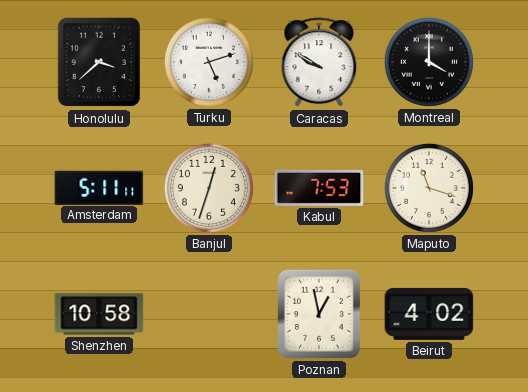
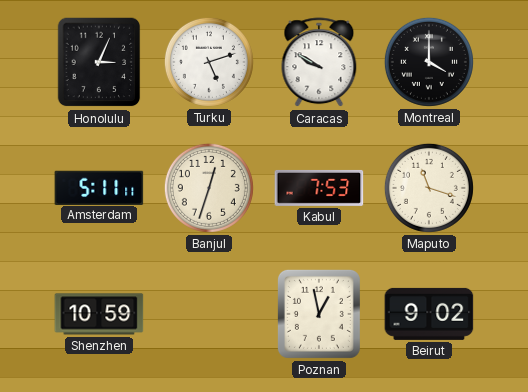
Honolulu: 3:38 -> 3:04 (99, 62)
Shenzhen: 10:58 -> 10:59 (99, 314)
Beirut: 4:02 -> 9:02 (429, 314)
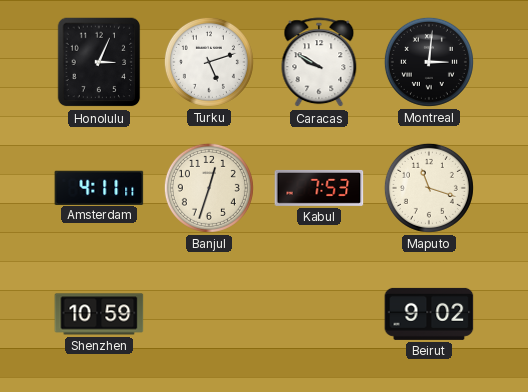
Montreal: 4:00 -> 3:01 (429, 62)
Amsterdam: 5:11 -> 4:11 (99, 187)
Poznan: 12:58 -> none (319, 314)
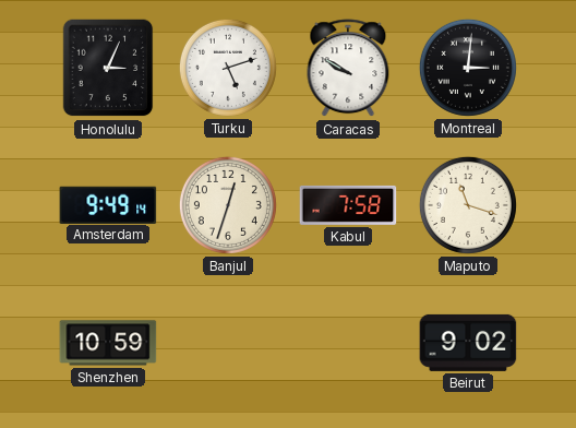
Amsterdam: 4:11 -> 9:49 (108, 204)
Kabul: 7:53 -> 7:58 (348, 205)
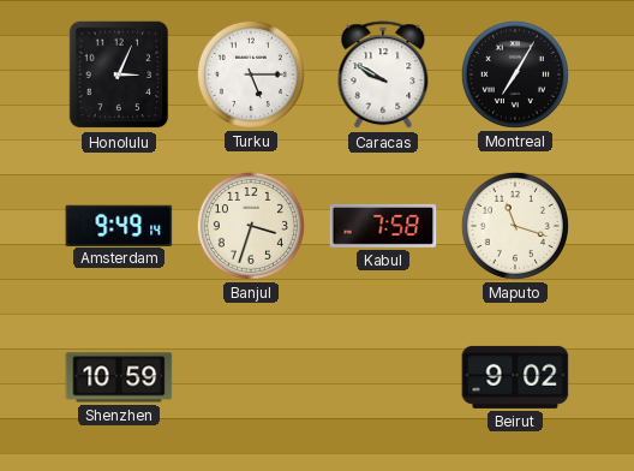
Turku: 5:12 -> 5:15 (251, 74)
Montreal: 3:01 -> 7:05 (515, 74)
Banjul: 12:33 -> 3:33 (251, 226)
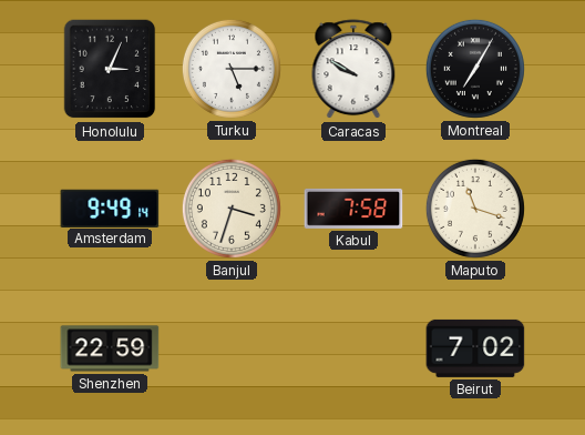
Shenzhen: 10:59 -> 22:59 (110, 348)
Beirut: 9:02 -> 7:02 (475, 348)
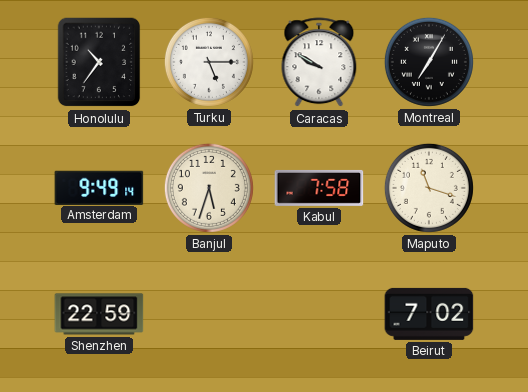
Honolulu: 3:04 -> 10:36 (99, 62)
Banjul: 3:33 -> 5:33 (209, 188)
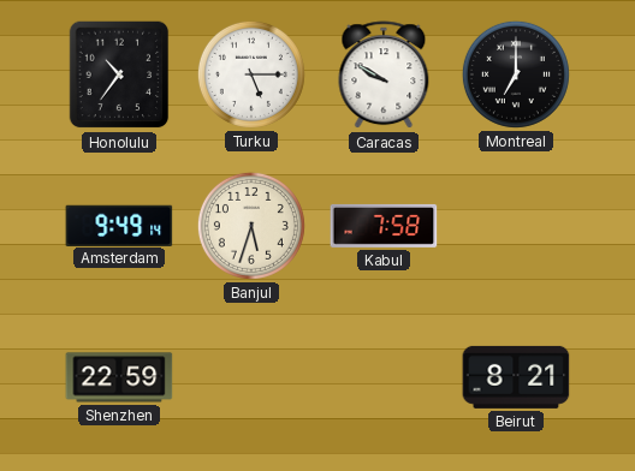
Montreal: 7:05 -> 7:00 (516, 74)
Maputo: 11:18 -> none (429, 188)
Beirut: 7:02 -> 8:21 (516, 377)
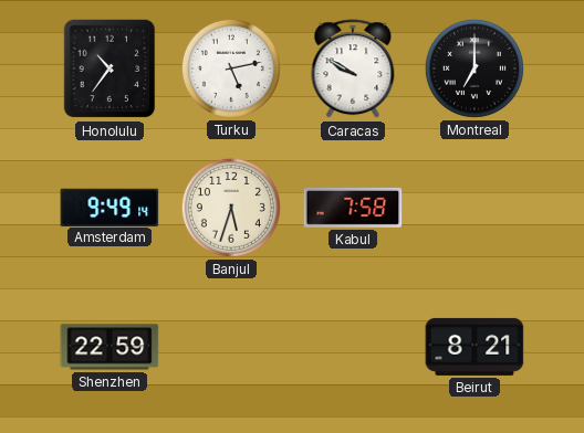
Turku: 5:15 -> 5:13 (231, 68)
